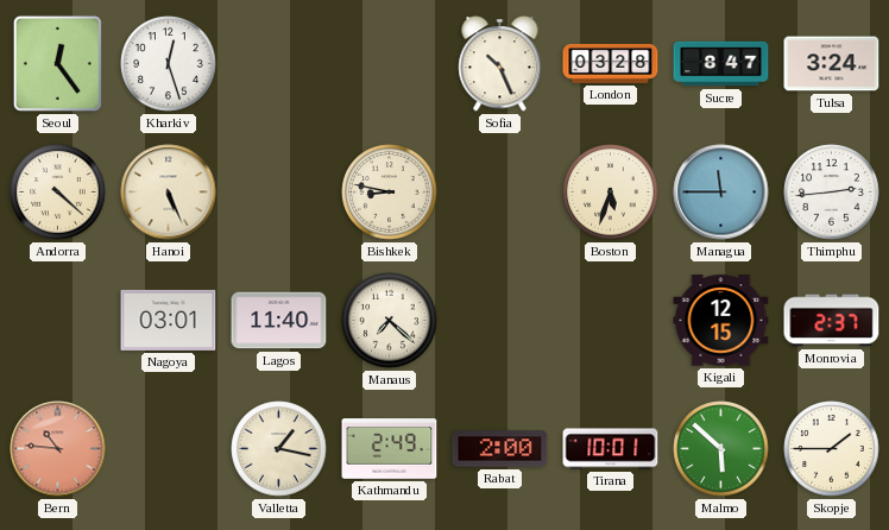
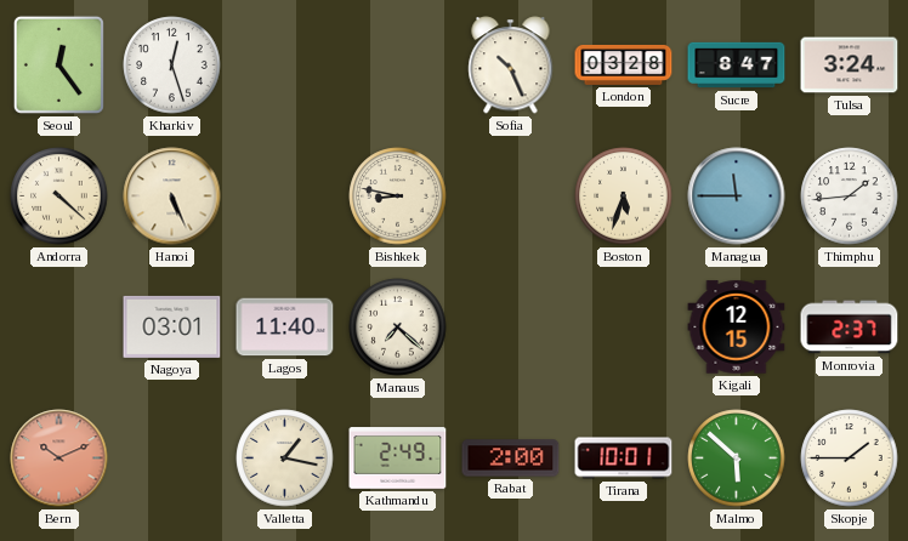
Thimphu: 2:44 -> 1:44 (850, 197)
Bern: 10:46 -> 10:11 (59, 459)
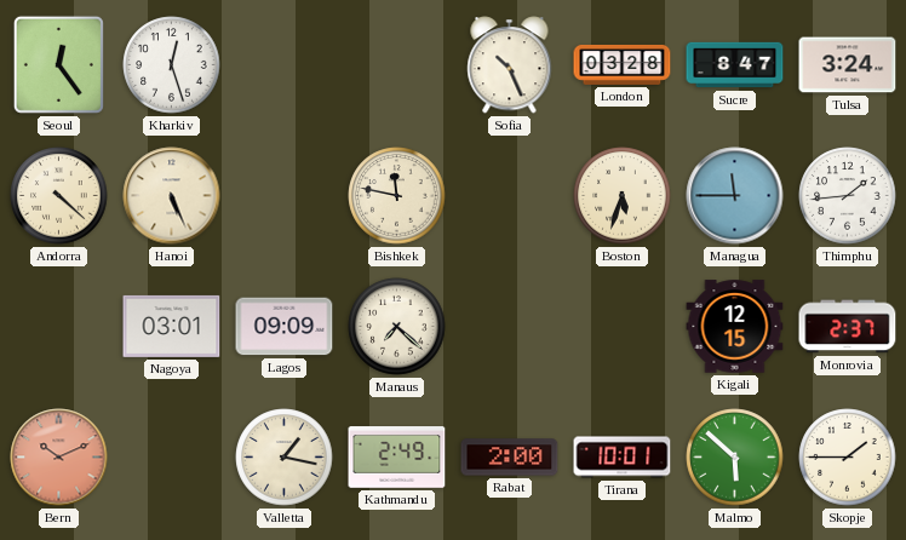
Bishkek: 8:47 -> 11:47 (397, 196)
Lagos: 11:40 -> 09:09 (285, 327)
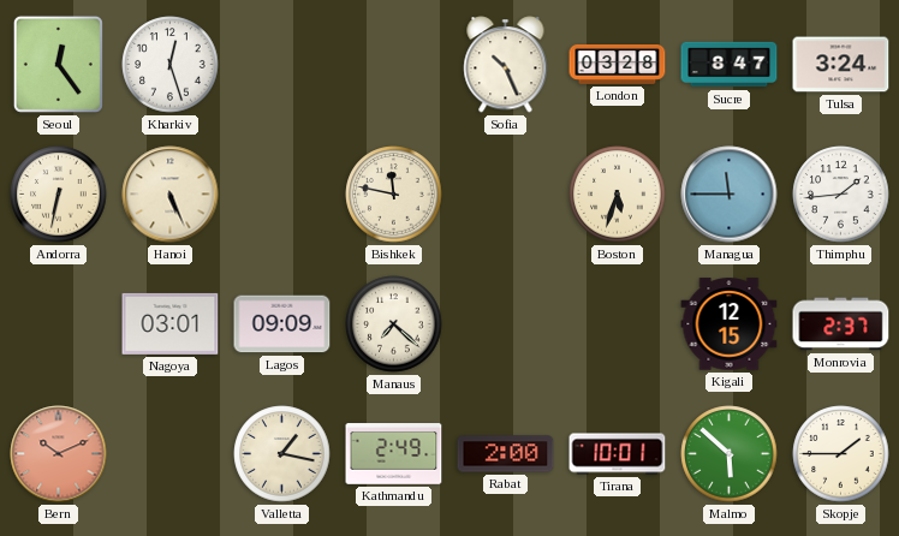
Andorra: 4:22 -> 6:32 (59, 195)
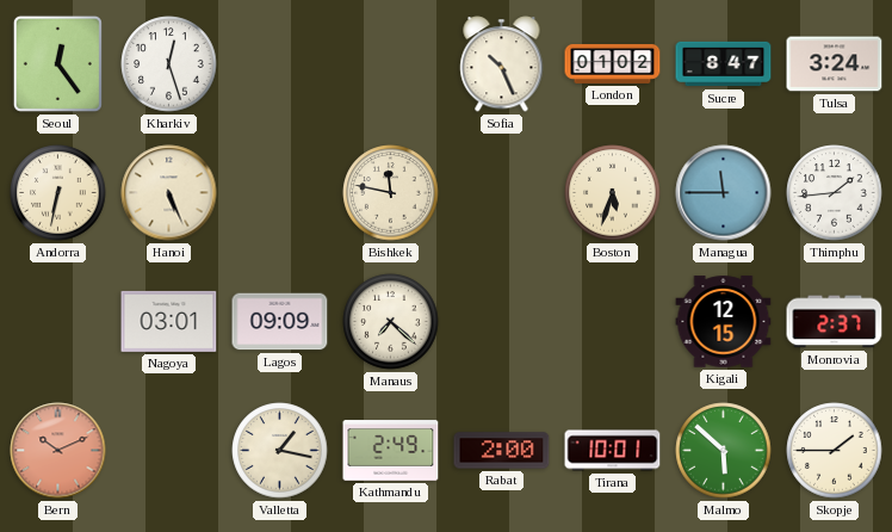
London: 03:28 -> 01:02 (613, 64)
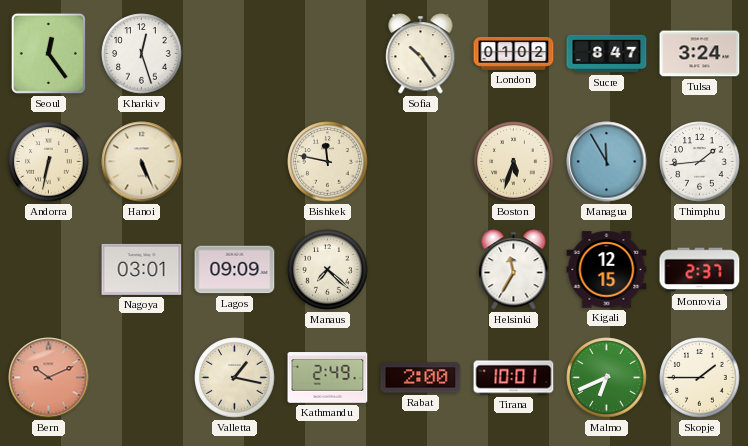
Sofia: 10:26 -> 10:24 (421, 54)
Managua: 11:45 -> 11:55 (607, 162)
Helsinki: none -> 11:35 (514, 270)
Malmo: 5:52 -> 6:41 (607, 378)
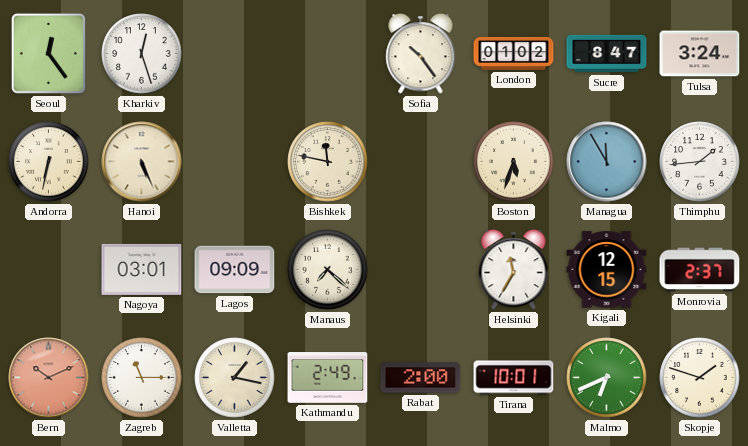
Zagreb: none -> 11:15 (142, 378)
Skopje: 1:45 -> 1:48 (700, 378)
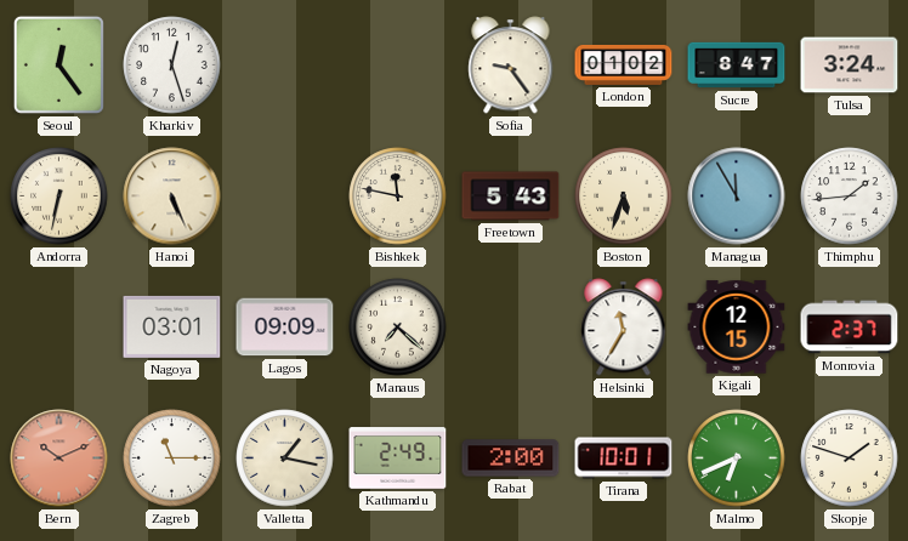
Sofia: 10:24 -> 9:24 (511, 66)
Freetown: none -> 5:43 (511, 197)
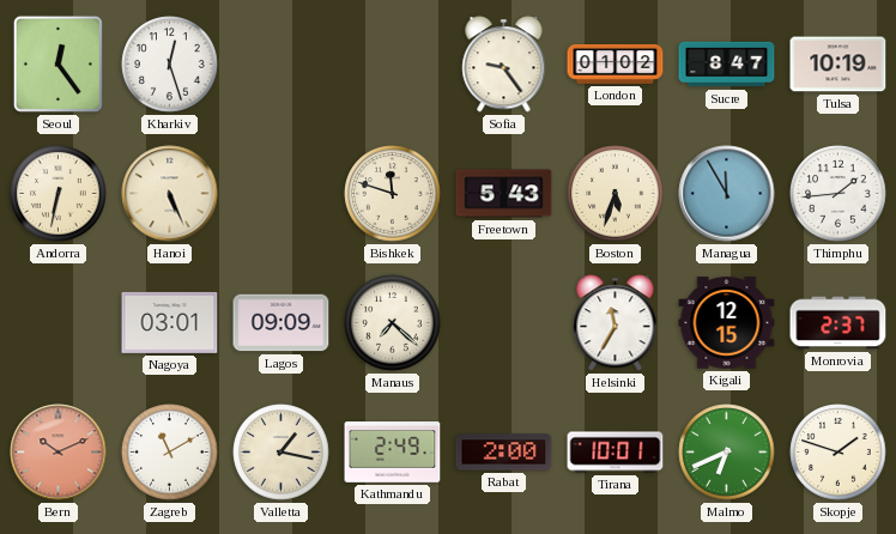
Tulsa: 3:24 -> 10:19 (839, 65)
Bishkek: 11:47 -> 11:48 (393, 194)
Zagreb: 11:15 -> 11:10 (170, 453)
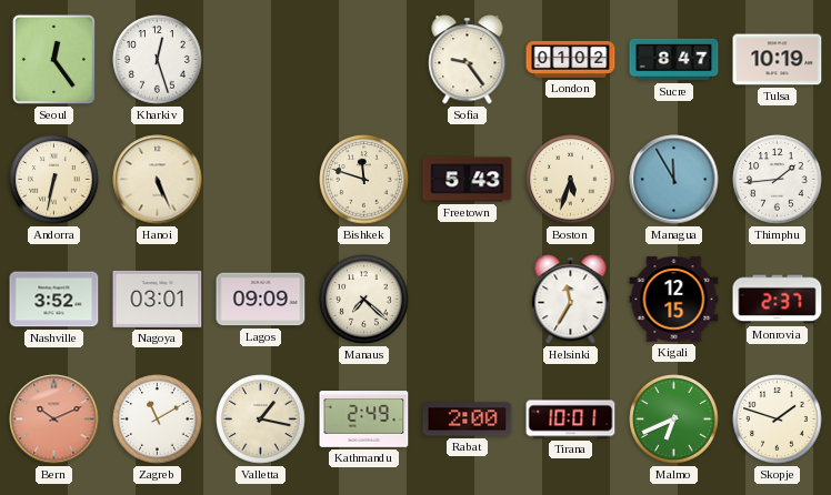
Nashville: none -> 3:52 (54, 300)
